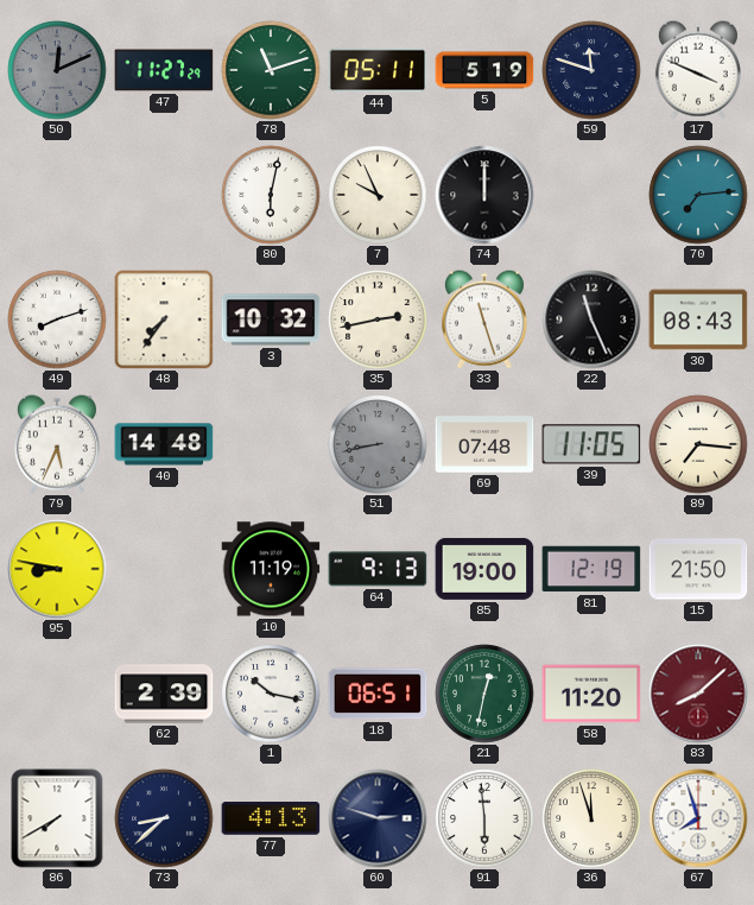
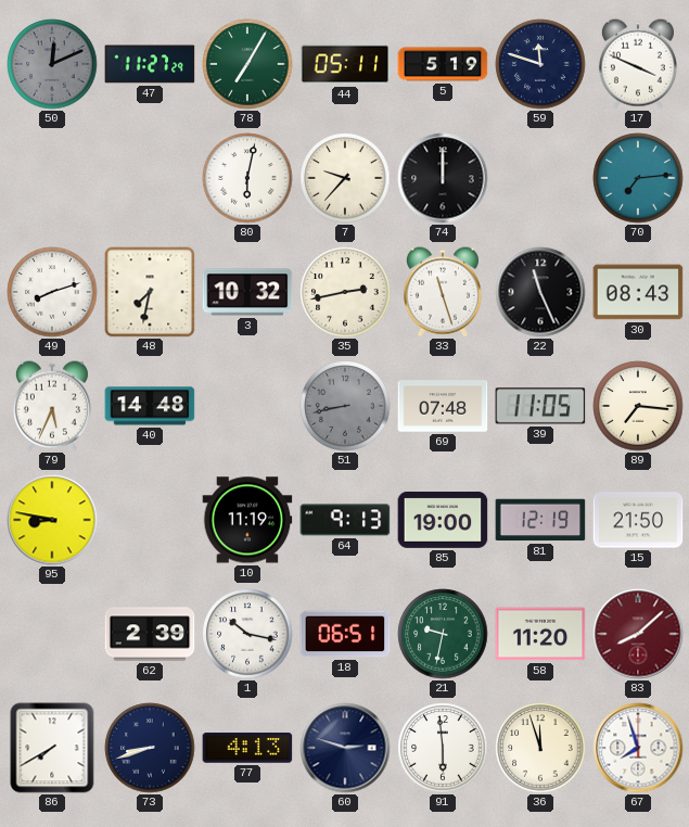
78: 11:12 -> 7:05 (247, 64)
7: 9:56 -> 9:37 (345, 178)
48: 7:36 -> 7:32 (150, 292)
21: 12:32 -> 9:32 (443, 634)
73: 8:38 -> 8:42 (150, 748)
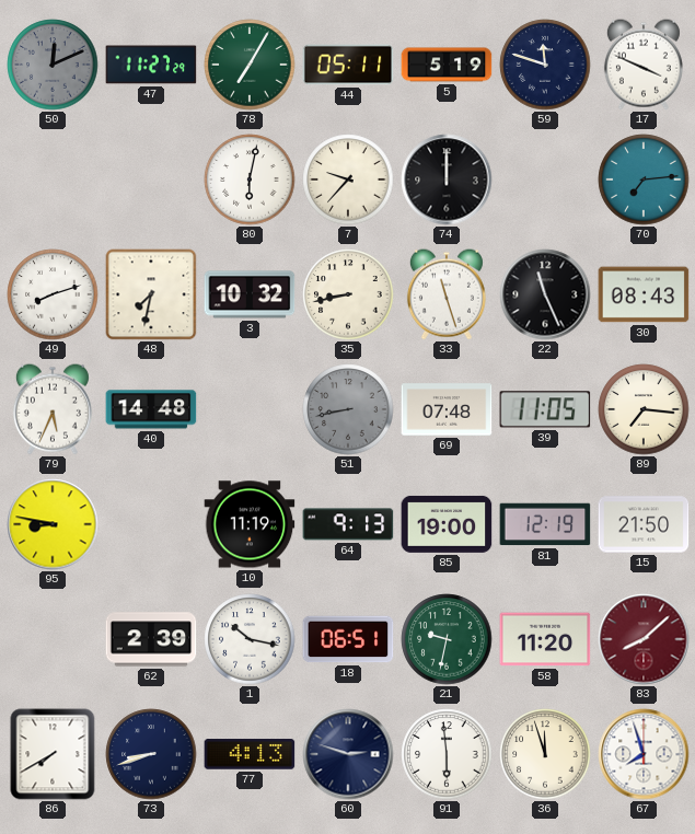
35: 2:43 -> 8:43 (348, 294)
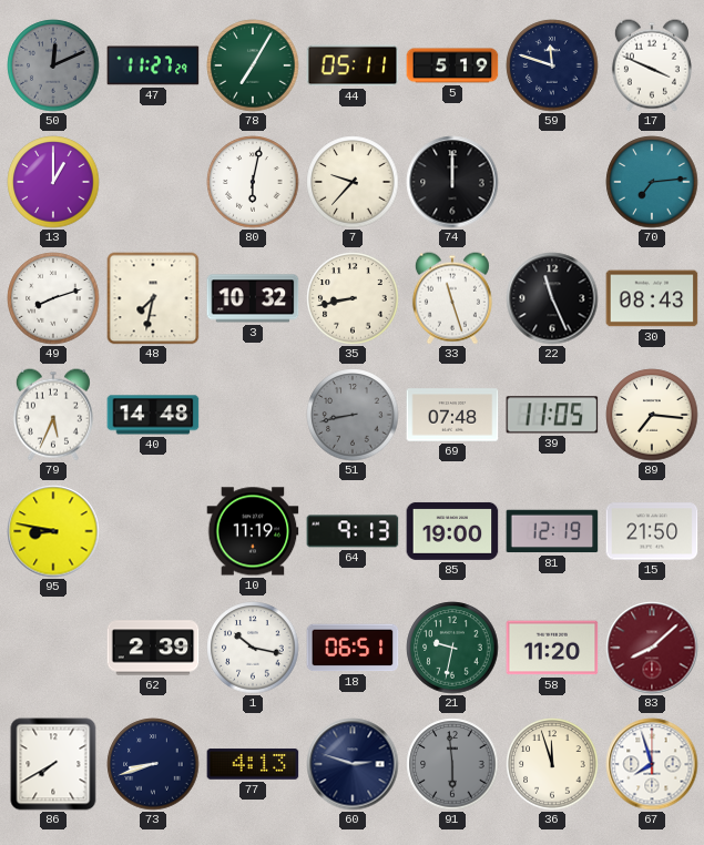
13: none -> 1:00 (53, 182)
91 dial: white -> grey (452, 764)
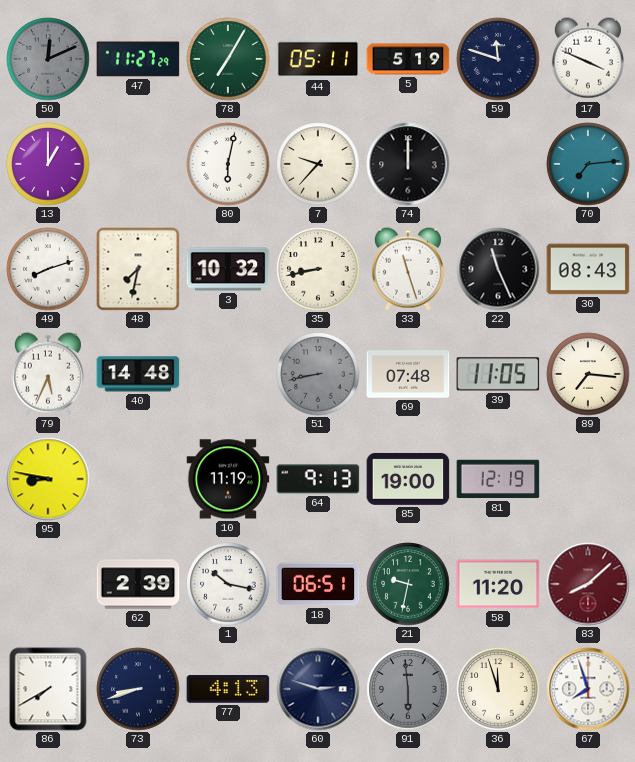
15: 21:50 -> none (652, 531)
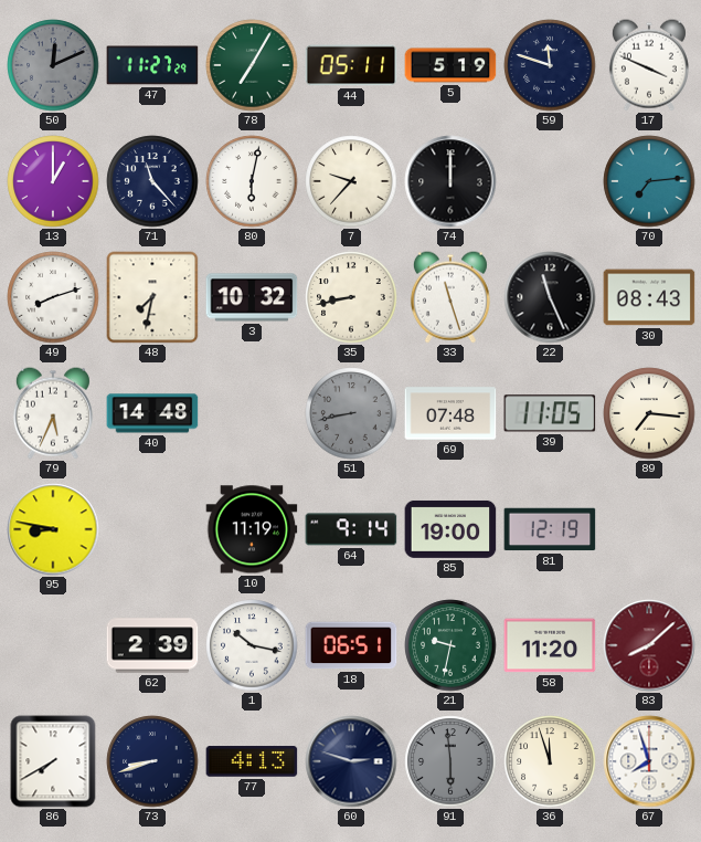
71: none -> 11:23 (152, 181)
64: 9:13 -> 9:14 (351, 529)
